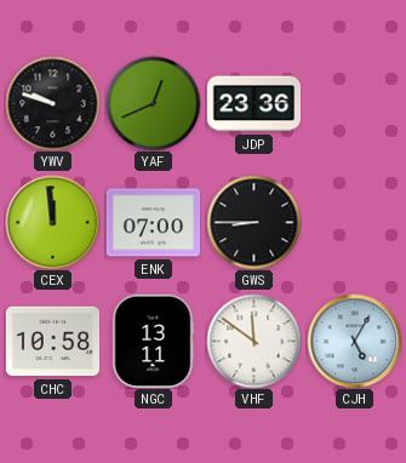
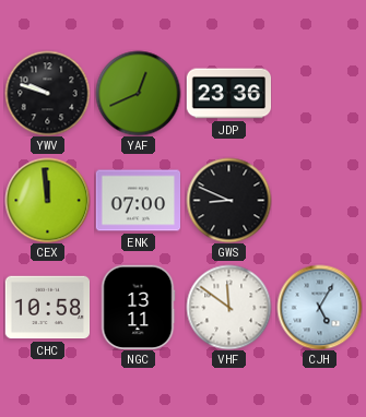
GWS: 8:45 -> 8:49 (228, 200)
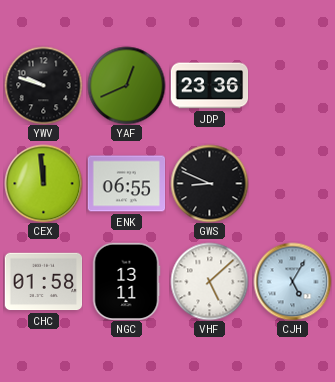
ENK: 07:00 -> 06:55 (126, 184)
CHC: 10:58 -> 01:58 (43, 282)
VHF: 11:51 -> 5:08 (209, 281)
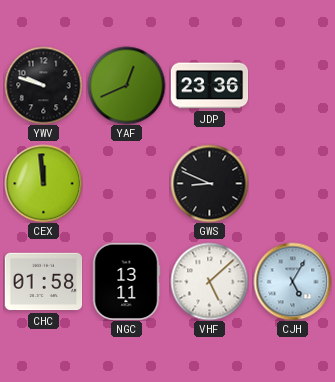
ENK: 06:55 -> none (126, 184)
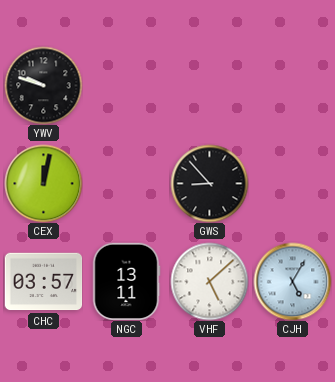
YAF: 12:41 -> none (126, 85)
JDP: 23:36 -> none (209, 86)
CEX: 11:59 -> 12:02 (43, 183)
GWS: 8:49 -> 8:53 (209, 183)
CHC: 01:58 -> 03:57 (43, 282)
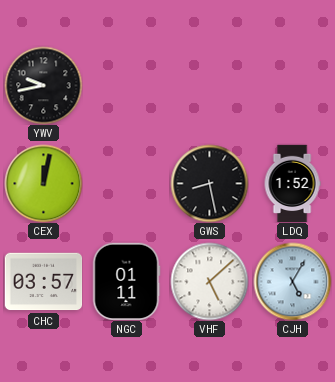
YWV: 9:48 -> 9:43 (43, 85)
GWS: 8:53 -> 8:28 (209, 183)
LDQ: none -> 1:52 (292, 183)
NGC: 13:11 -> 01:11 (126, 281)
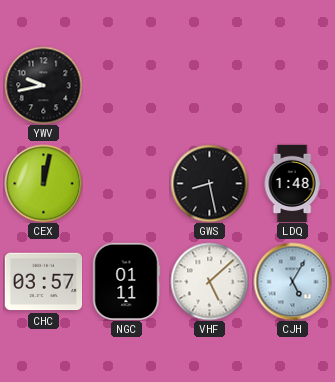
LDQ: 1:52 -> 1:48 (292, 183)
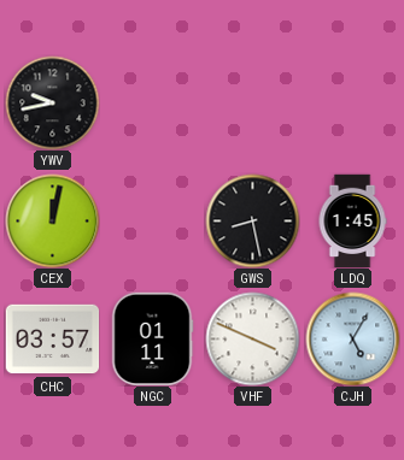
LDQ: 1:48 -> 1:45 (352, 220)
VHF: 5:08 -> 3:49 (252, 338)
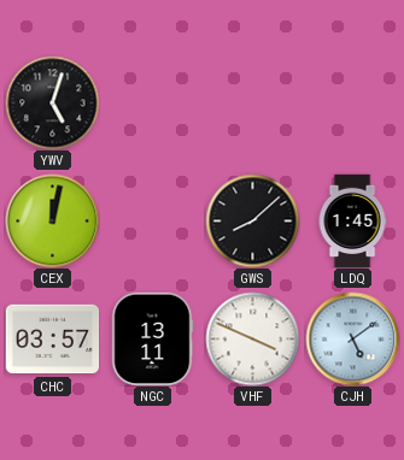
YWV: 9:43 -> 5:03 (52, 102)
GWS: 8:28 -> 8:08 (252, 220)
NGC: 01:11 -> 13:11 (152, 338)
CJH: 5:05 -> 5:09 (352, 338)
